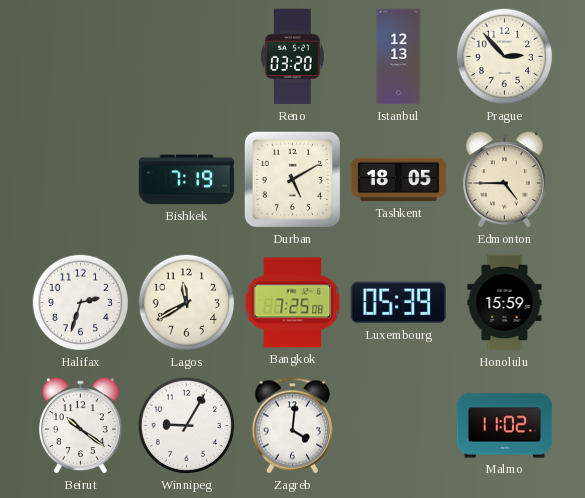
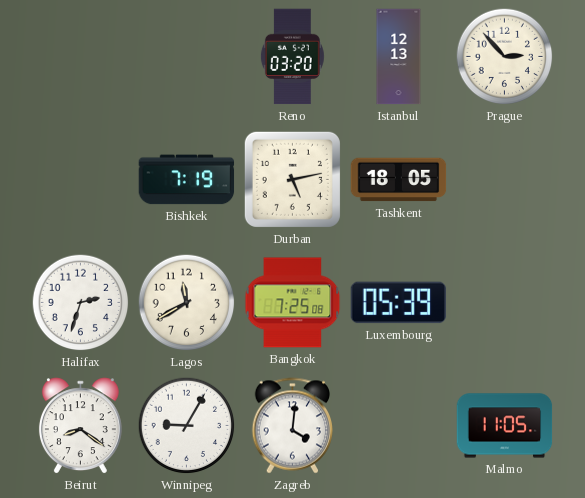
Durban: 5:10 -> 5:13 (292, 179)
Edmonton: 4:45 -> none (504, 180)
Honolulu: 15:59 -> none (505, 303)
Beirut: 10:21 -> 8:21 (80, 426)
Malmo: 11:02 -> 11:05 (505, 426)
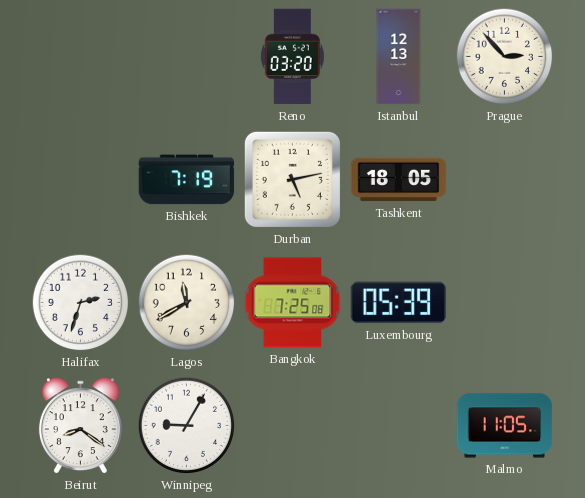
Zagreb: 4:01 -> none (293, 426)
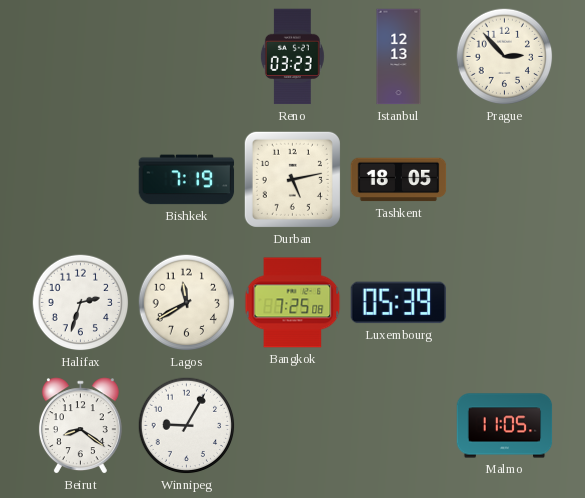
Reno: 03:20 -> 03:23 (292, 57)
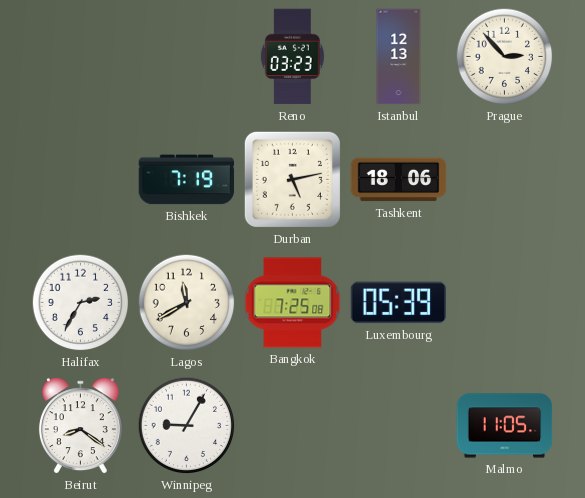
Tashkent: 18:05 -> 18:06 (399, 180)
Halifax: 2:33 -> 2:35 (81, 303)
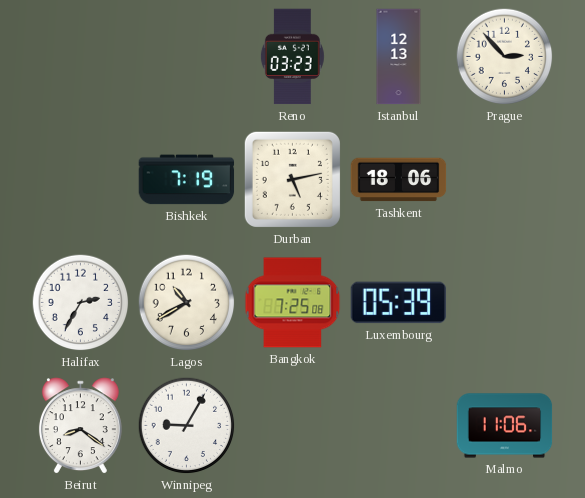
Lagos: 11:40 -> 10:40 (187, 303)
Malmo: 11:05 -> 11:06 (505, 426)
